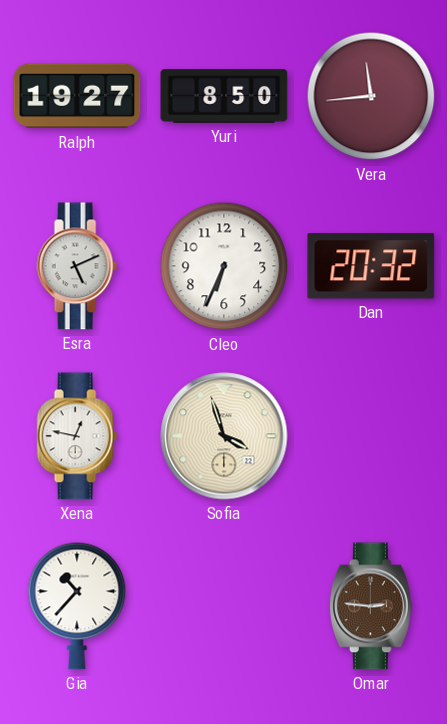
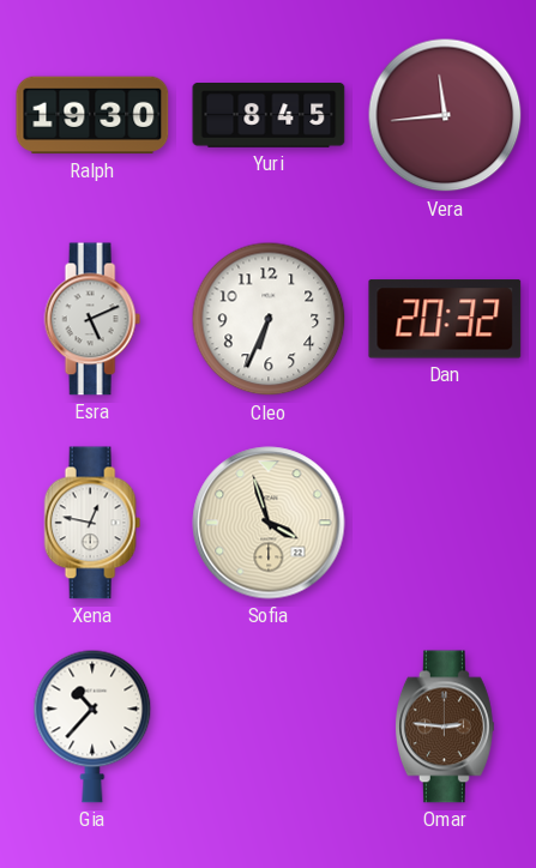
Ralph: 19:27 -> 19:30 (92, 115)
Yuri: 8:50 -> 8:45 (269, 116)
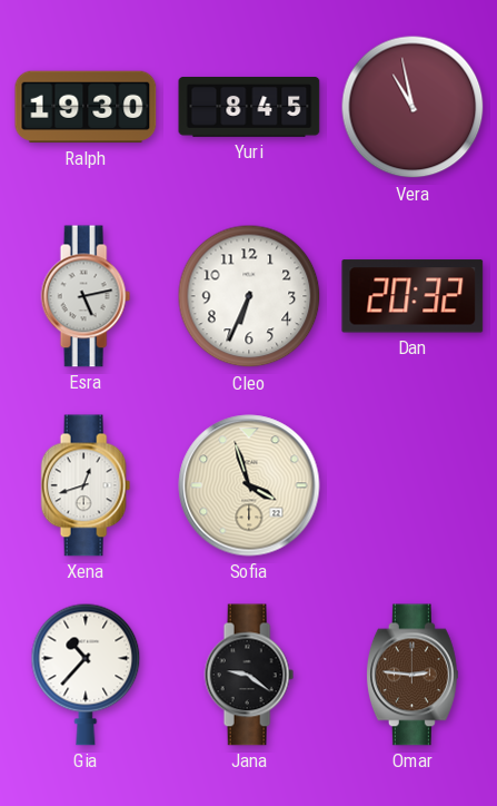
Vera: 11:44 -> 10:58 (412, 107)
Esra: 5:11 -> 5:13 (86, 296)
Xena: 12:47 -> 12:42 (86, 485)
Jana: none -> 9:21 (249, 675)
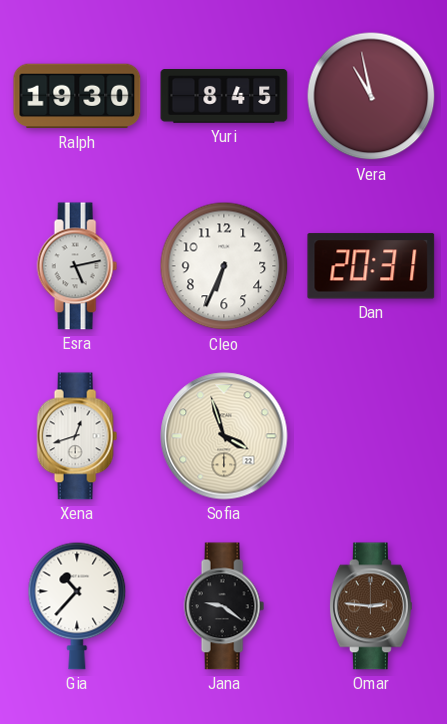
Dan: 20:32 -> 20:31 (371, 266)
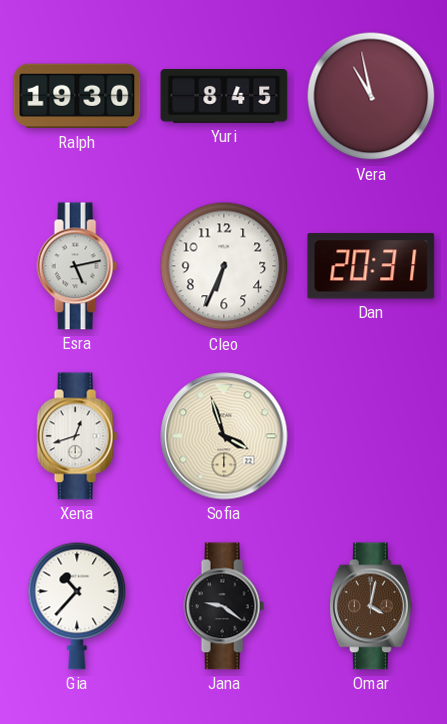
Omar: 2:46 -> 4:02 (371, 606)
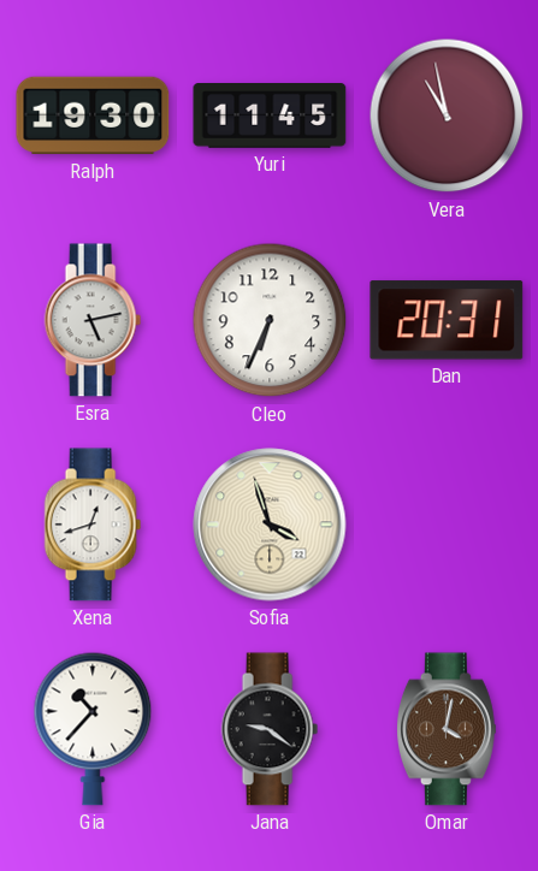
Yuri: 8:45 -> 11:45 (270, 117)
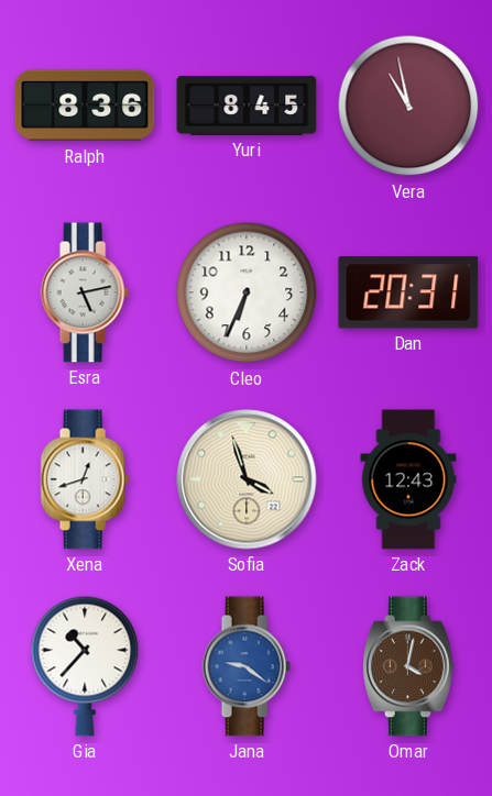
Ralph: 19:30 -> 8:36 (85, 106)
Yuri: 11:45 -> 8:45 (247, 107)
Zack: none -> 12:43 (408, 479)
Jana dial: black -> blue (247, 666)
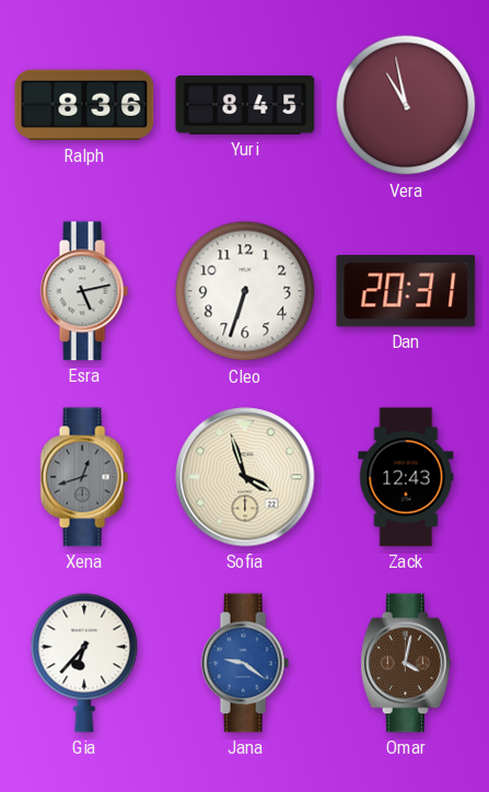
Cleo: 6:34 -> 6:33 (245, 291)
Xena dial: white -> grey (84, 477)
Gia: 10:37 -> 6:37 (84, 663)
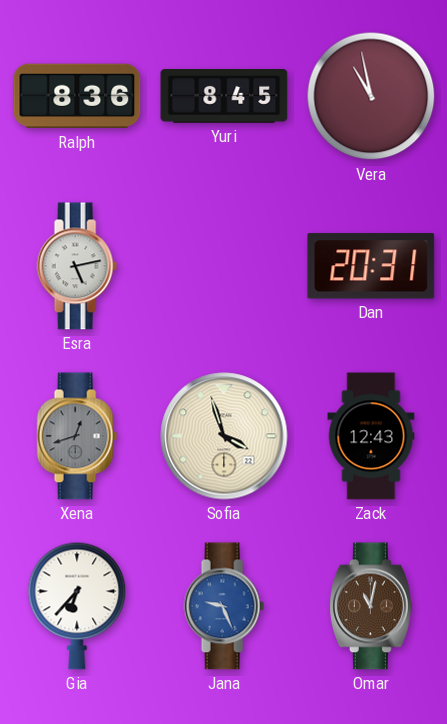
Cleo: 6:33 -> none (245, 291)
Jana: 9:21 -> 9:26 (224, 606)
Omar: 4:02 -> 11:02 (371, 606)
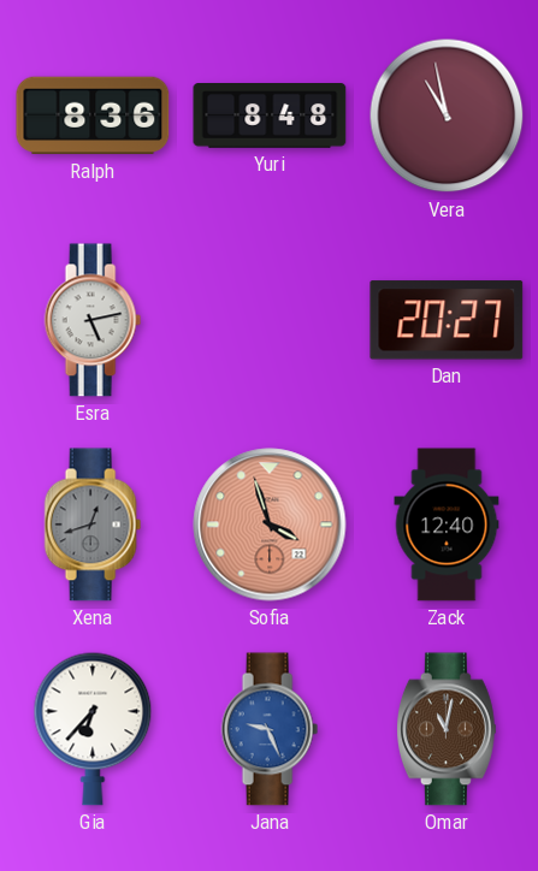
Yuri: 8:45 -> 8:48 (270, 117)
Dan: 20:31 -> 20:27 (447, 320)
Sofia dial: cream -> salmon (270, 525)
Zack: 12:43 -> 12:40 (447, 525)
